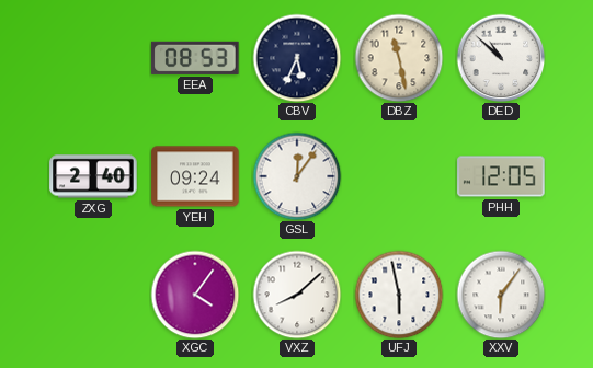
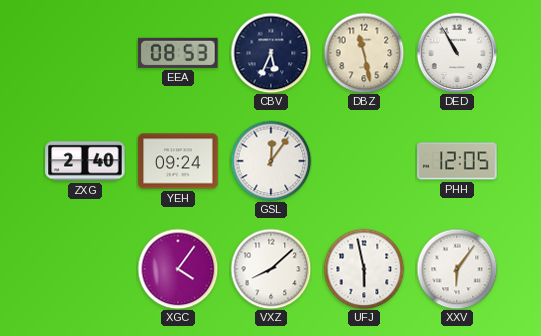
DED: 10:52 -> 10:55 (457, 53)
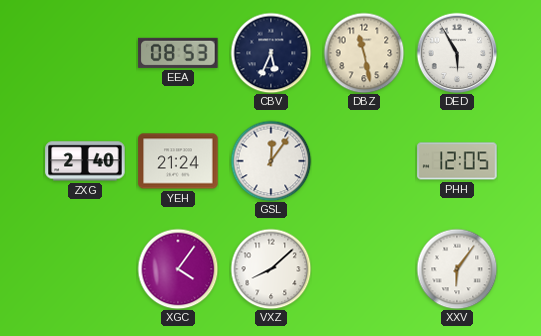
DED: 10:55 -> 5:55 (457, 53)
YEH: 09:24 -> 21:24 (178, 161)
UFJ: 5:58 -> none (364, 269)
